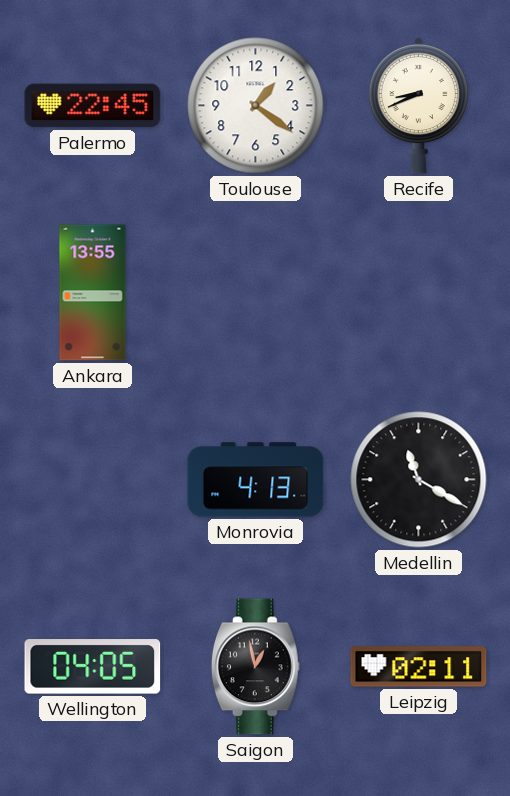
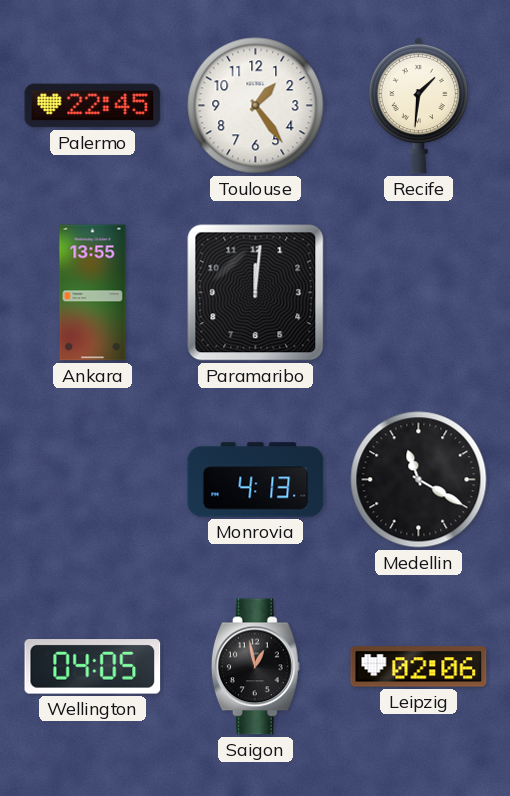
Toulouse: 1:21 -> 1:24 (256, 106)
Recife: 8:41 -> 1:31 (418, 105)
Paramaribo: none -> 12:01 (256, 293)
Leipzig: 02:11 -> 02:06 (419, 667)
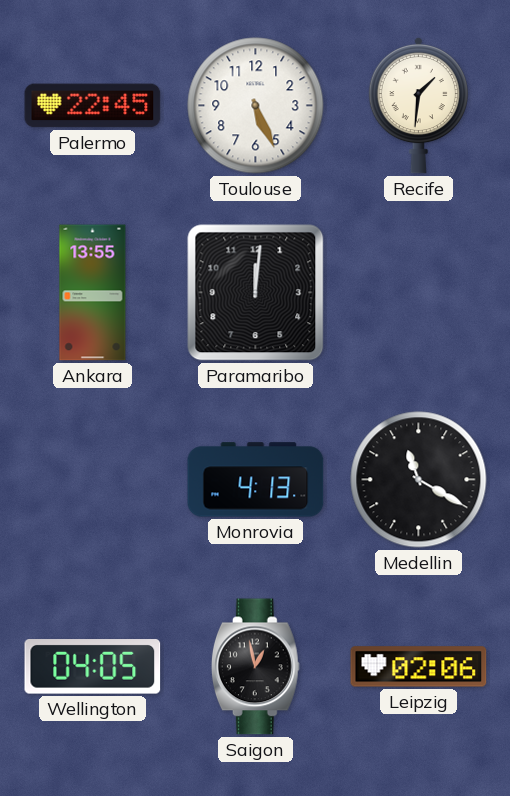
Toulouse: 1:24 -> 5:26 (256, 106)
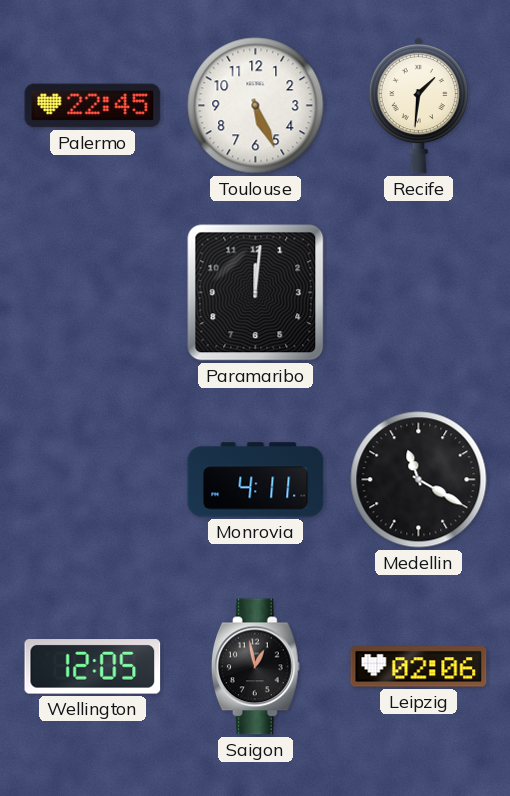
Ankara: 13:55 -> none (93, 293)
Monrovia: 4:13 -> 4:11 (256, 480)
Wellington: 04:05 -> 12:05 (93, 667)
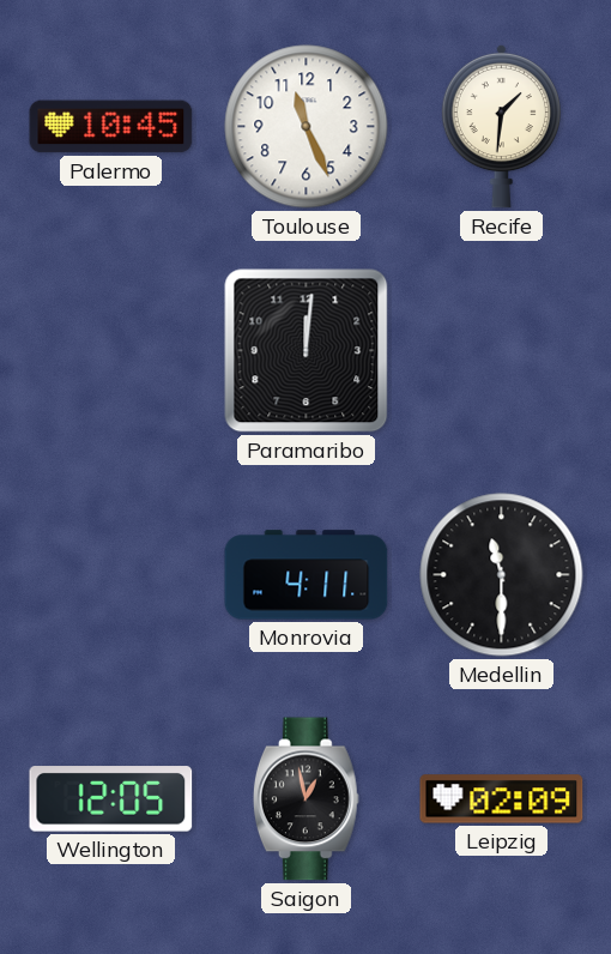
Palermo: 22:45 -> 10:45 (111, 127)
Toulouse: 5:26 -> 11:26 (307, 127)
Medellin: 11:20 -> 11:30 (502, 575)
Leipzig: 02:06 -> 02:09 (502, 799)
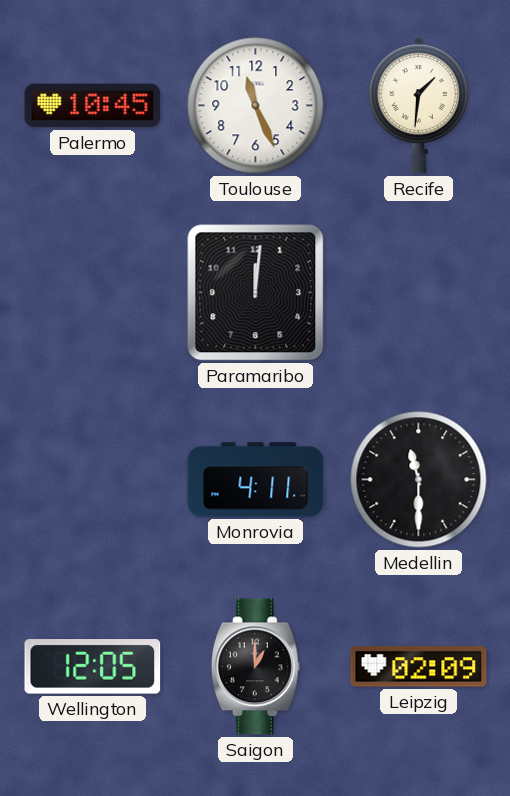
Saigon: 12:58 -> 1:00 (255, 667)
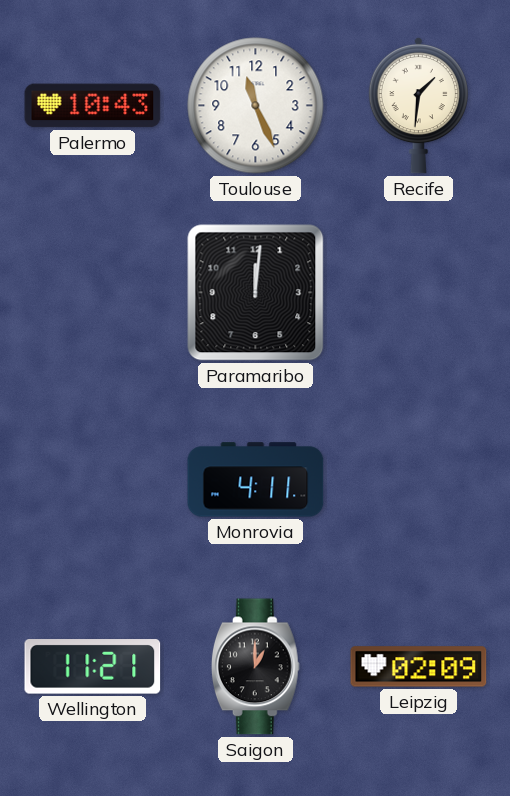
Palermo: 10:45 -> 10:43 (93, 106)
Medellin: 11:30 -> none (419, 480)
Wellington: 12:05 -> 11:21 (93, 667)
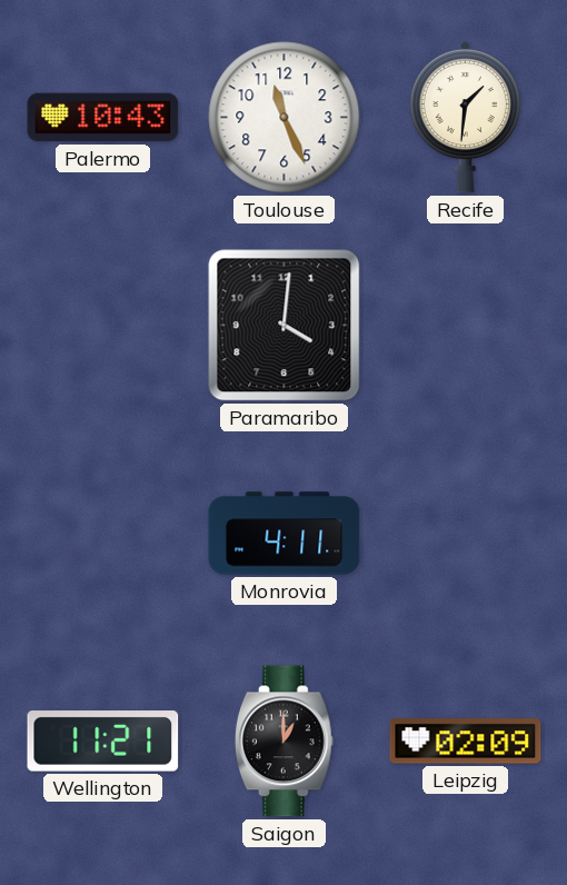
Paramaribo: 12:01 -> 4:01 (285, 326)
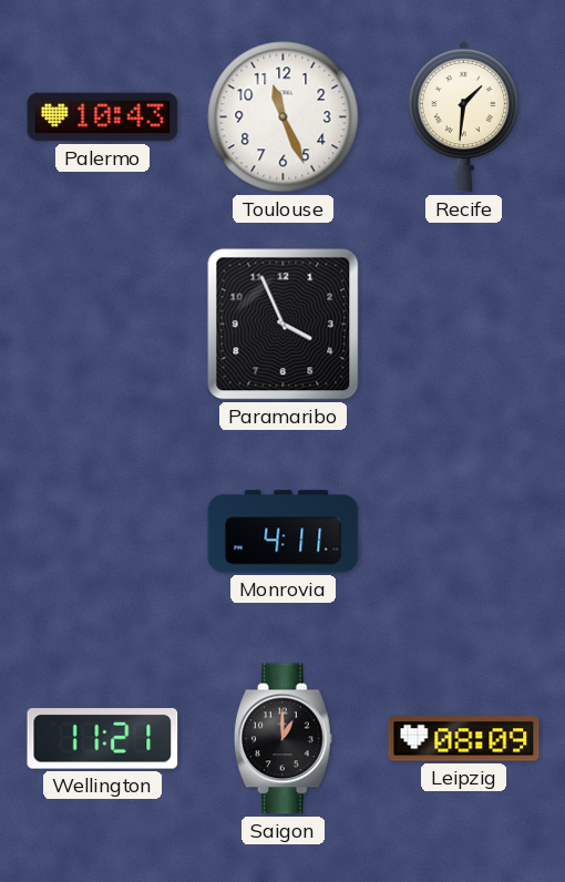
Paramaribo: 4:01 -> 3:56 (284, 325)
Leipzig: 02:09 -> 08:09 (464, 739)
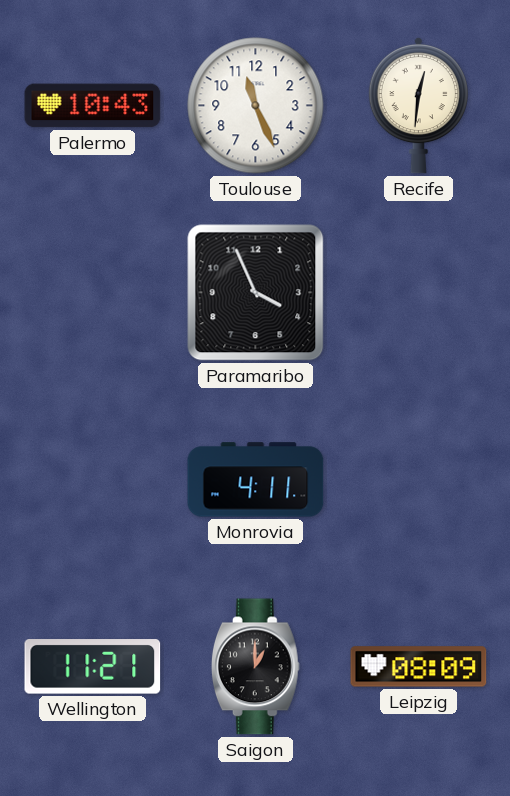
Recife: 1:31 -> 12:31 (418, 105)
